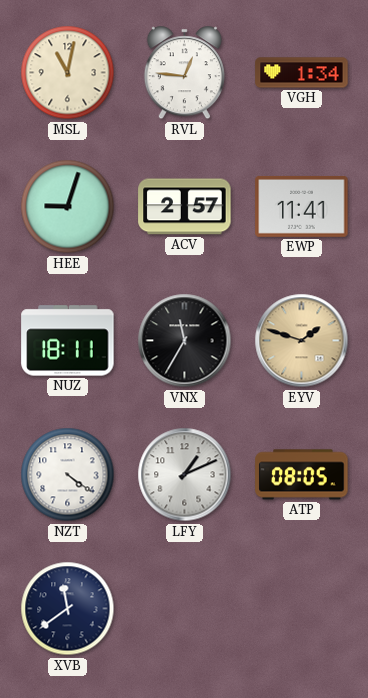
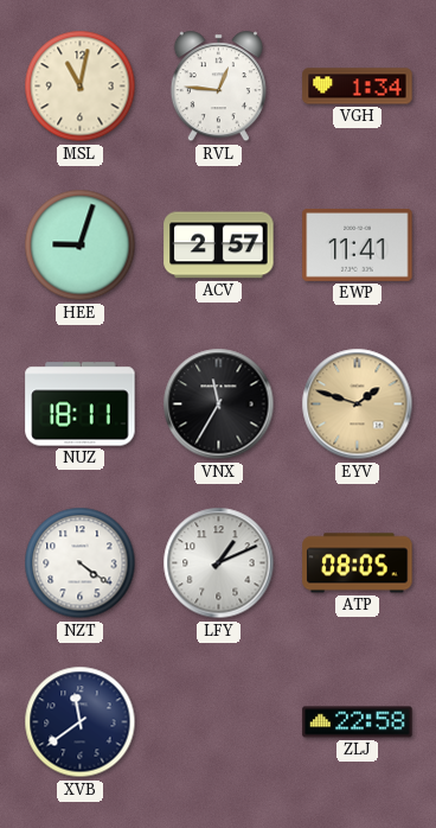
ZLJ: none -> 22:58 (358, 722)
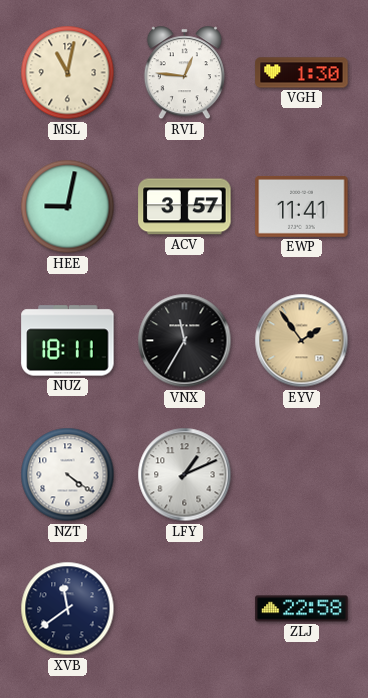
VGH: 1:34 -> 1:30 (302, 73)
HEE: 9:03 -> 9:02 (68, 207)
ACV: 2:57 -> 3:57 (185, 207)
EYV: 1:48 -> 1:54 (302, 341)
ATP: 08:05 -> none (358, 563)
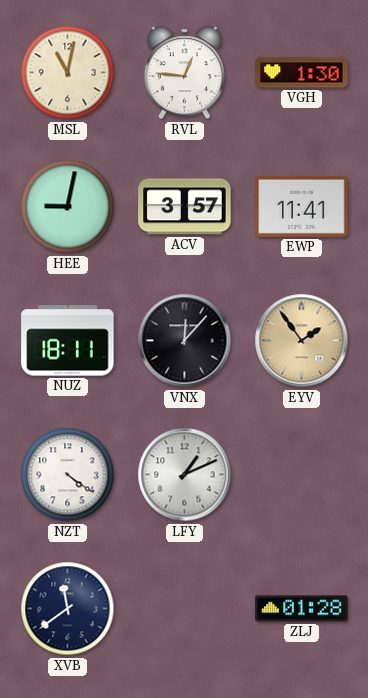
VNX: 11:35 -> 12:07 (185, 341)
ZLJ: 22:58 -> 01:28 (302, 609)
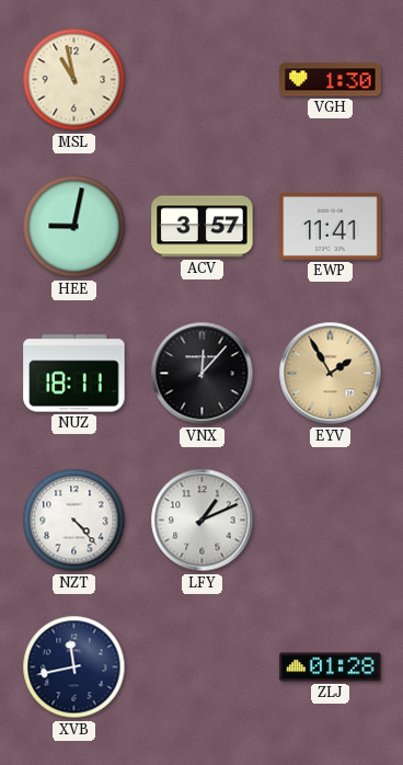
MSL: 11:02 -> 10:58 (74, 80)
RVL: 12:46 -> none (184, 73)
EYV: 1:54 -> 1:55 (331, 374)
NZT: 4:21 -> 4:23 (74, 521)
XVB: 11:39 -> 11:43 (74, 667)
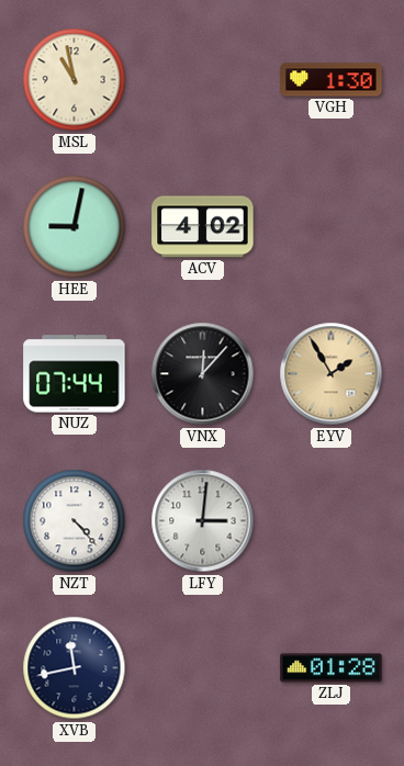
ACV: 3:57 -> 4:02 (203, 227)
EWP: 11:41 -> none (331, 226)
NUZ: 18:11 -> 07:44 (75, 374)
LFY: 1:11 -> 3:01 (203, 521)
